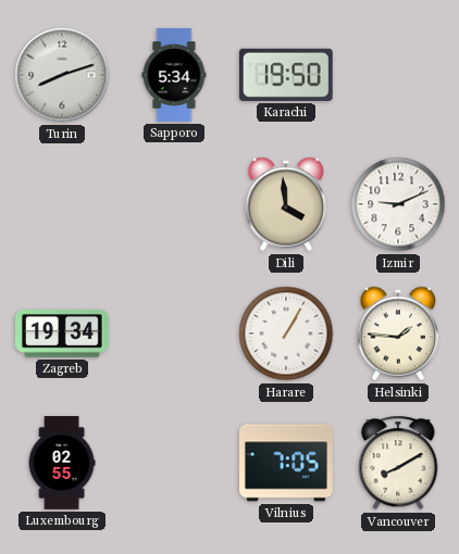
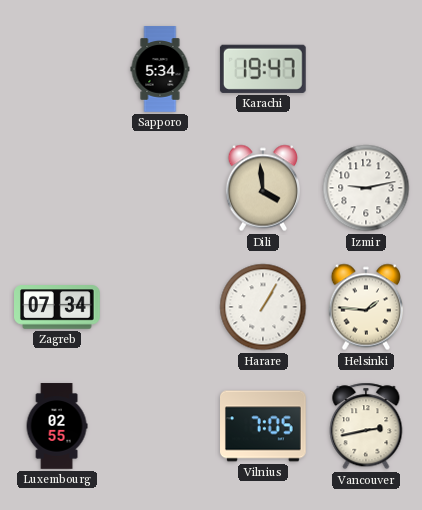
Turin: 8:12 -> none (62, 75)
Karachi: 19:50 -> 19:47 (263, 69)
Izmir: 9:11 -> 9:13 (366, 188)
Zagreb: 19:34 -> 07:34 (58, 307)
Vancouver: 8:10 -> 2:43 (366, 426)
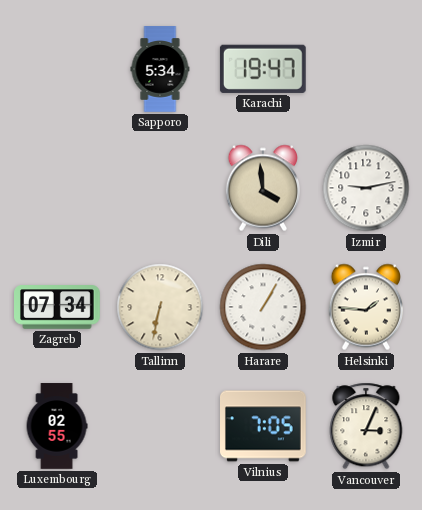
Tallinn: none -> 6:32 (160, 307)
Vancouver: 2:43 -> 3:04 (366, 426)
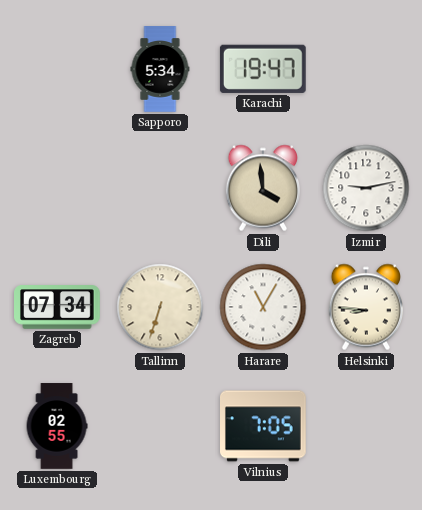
Tallinn: 6:32 -> 6:33 (160, 307)
Harare: 1:05 -> 11:05 (263, 307)
Helsinki: 1:46 -> 8:46 (365, 307)
Vancouver: 3:04 -> none (366, 426)
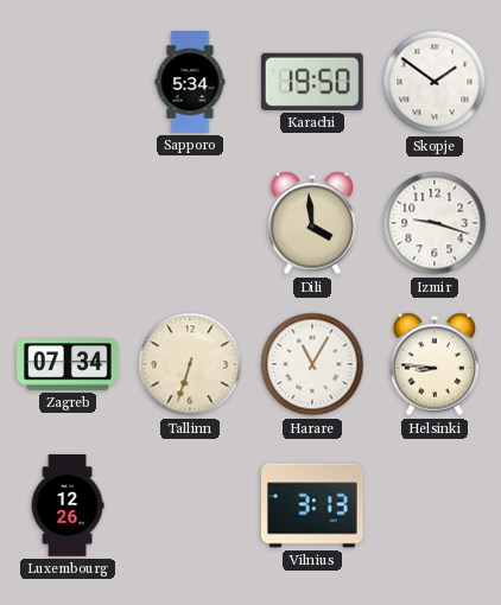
Karachi: 19:47 -> 19:50 (312, 82)
Skopje: none -> 1:51 (435, 82)
Izmir: 9:13 -> 9:18 (435, 223)
Luxembourg: 02:55 -> 12:26 (68, 505)
Vilnius: 7:05 -> 3:13 (313, 505)
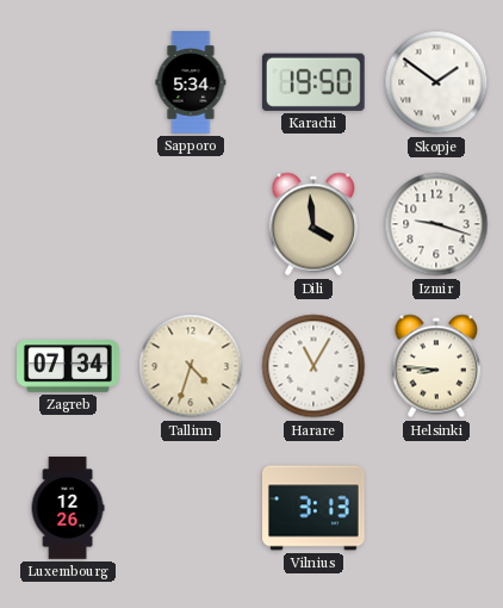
Tallinn: 6:33 -> 4:33 (191, 366)
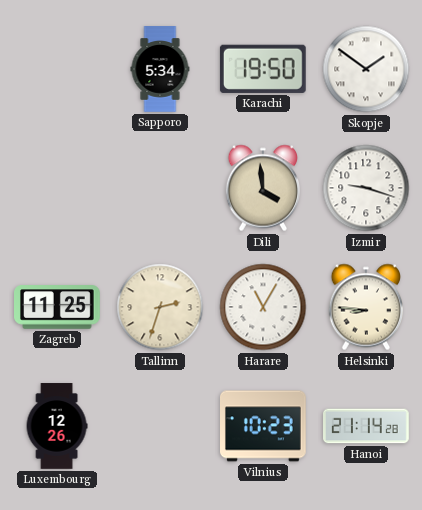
Zagreb: 07:34 -> 11:25 (58, 307)
Tallinn: 4:33 -> 2:33 (160, 307)
Vilnius: 3:13 -> 10:23 (264, 426)
Hanoi: none -> 21:14 (366, 426)
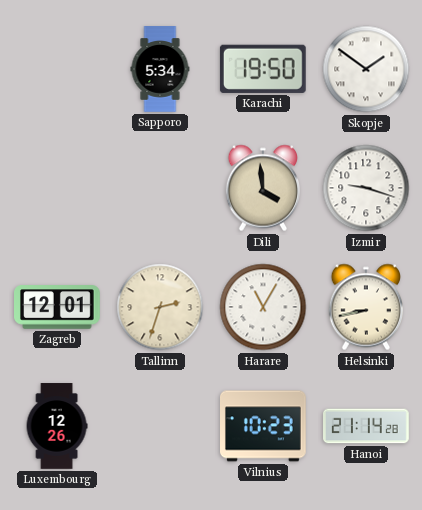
Zagreb: 11:25 -> 12:01 (58, 307)
Helsinki: 8:46 -> 8:43 (365, 307)
